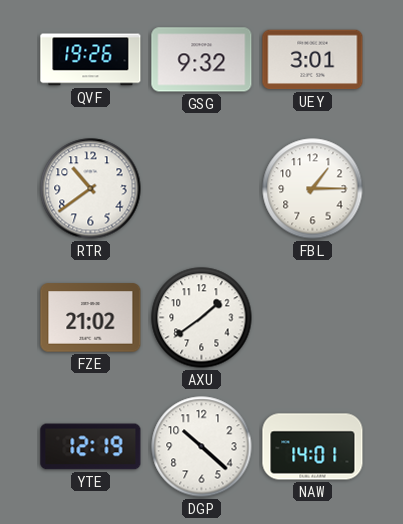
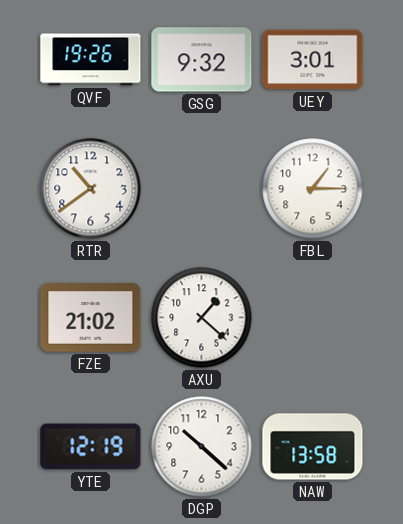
AXU: 1:39 -> 1:22 (202, 318)
NAW: 14:01 -> 13:58 (313, 447)
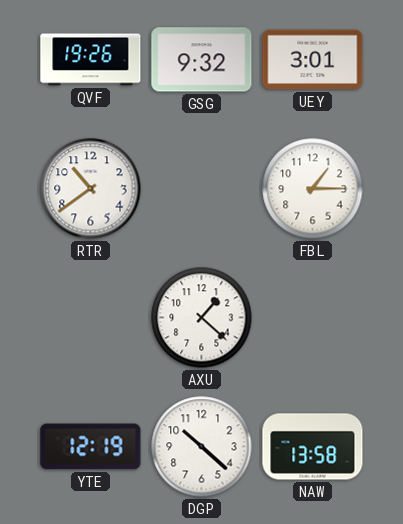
FZE: 21:02 -> none (91, 318)
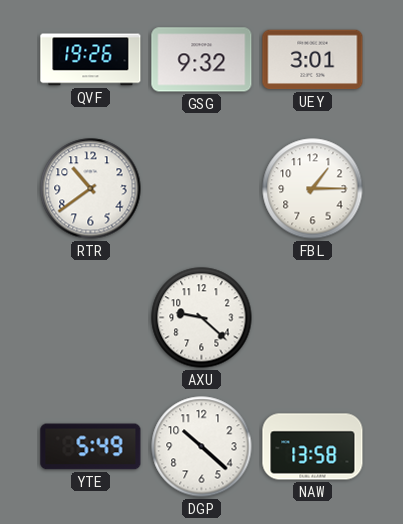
AXU: 1:22 -> 9:22 (202, 318)
YTE: 12:19 -> 5:49 (91, 447)
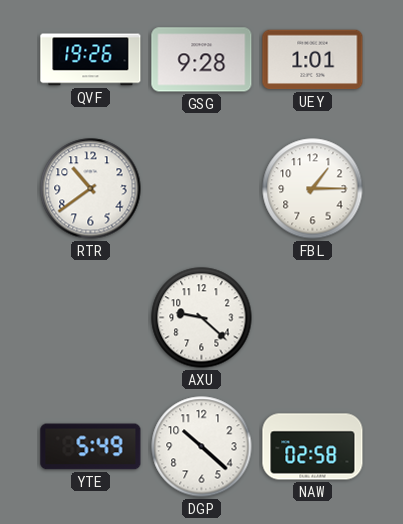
GSG: 9:32 -> 9:28 (202, 60)
UEY: 3:01 -> 1:01 (313, 60)
NAW: 13:58 -> 02:58 (313, 447)
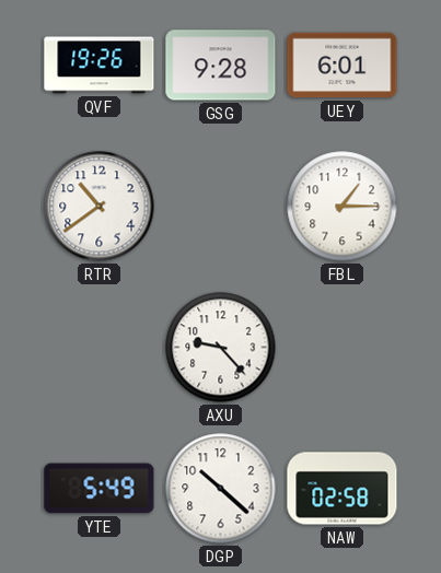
UEY: 1:01 -> 6:01 (343, 66)
AXU: 9:22 -> 9:23 (221, 348)
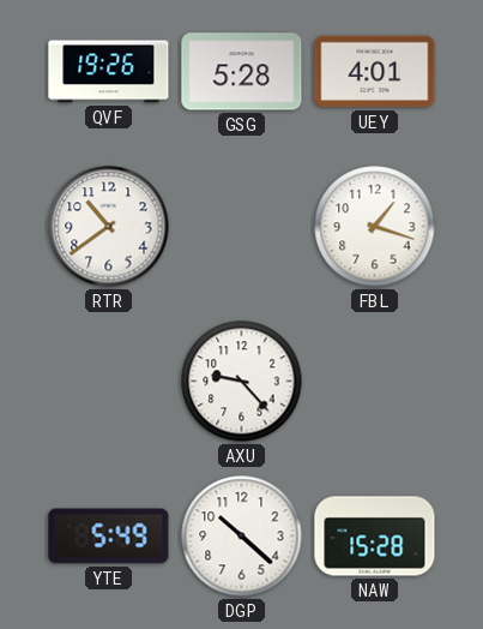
GSG: 9:28 -> 5:28 (242, 72)
UEY: 6:01 -> 4:01 (375, 72)
FBL: 1:15 -> 1:18 (375, 227)
NAW: 02:58 -> 15:28 (375, 537)
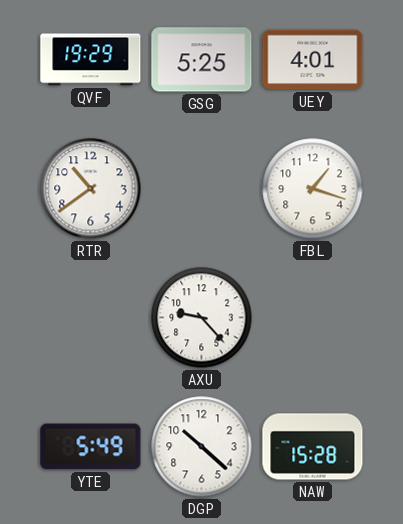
QVF: 19:26 -> 19:29 (91, 60)
GSG: 5:28 -> 5:25 (202, 60)
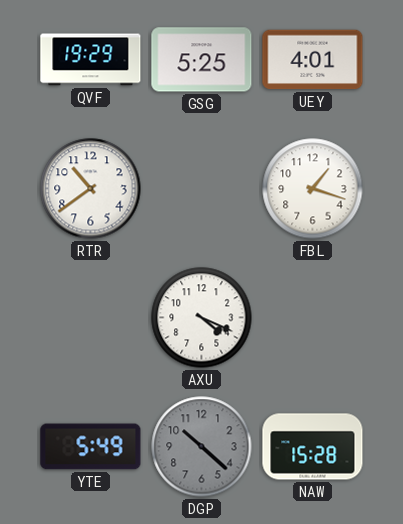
AXU: 9:23 -> 4:19 (202, 318)
DGP dial: white -> grey (202, 447)
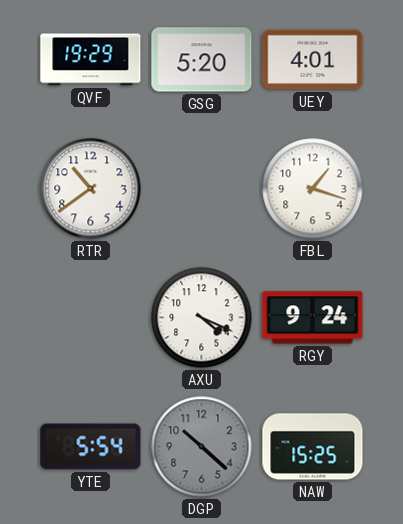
GSG: 5:25 -> 5:20 (202, 60)
RGY: none -> 9:24 (313, 318)
YTE: 5:49 -> 5:54 (91, 447)
NAW: 15:28 -> 15:25 (313, 447)
